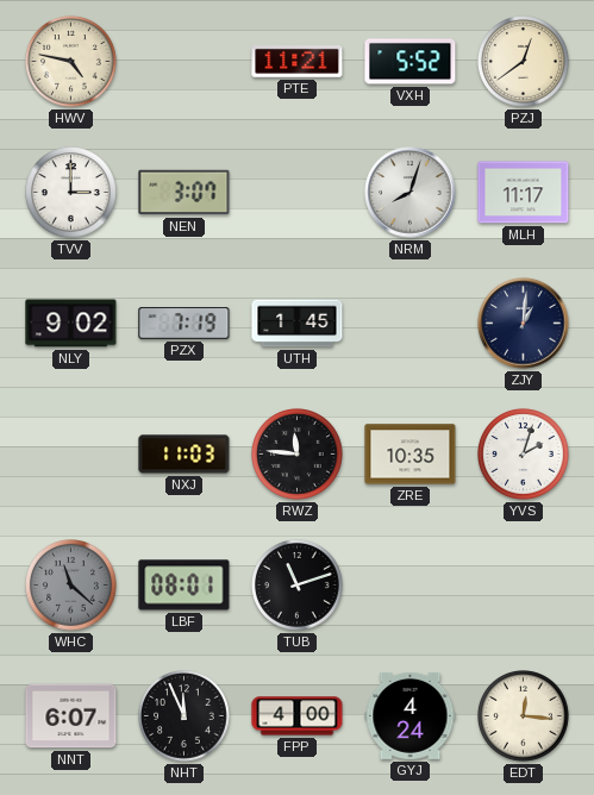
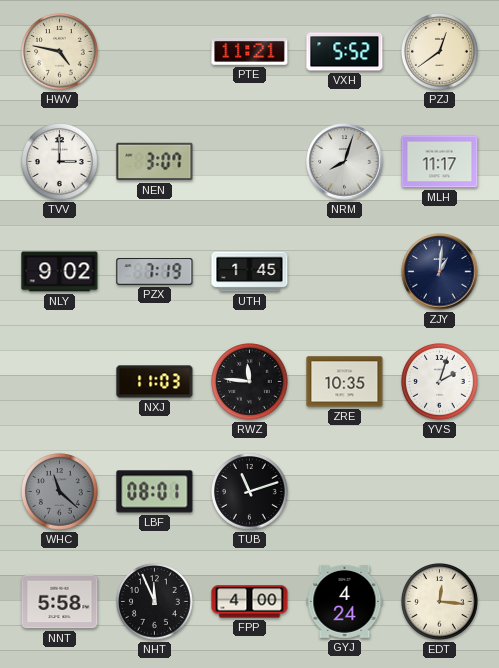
NNT: 6:07 -> 5:58 (60, 602)
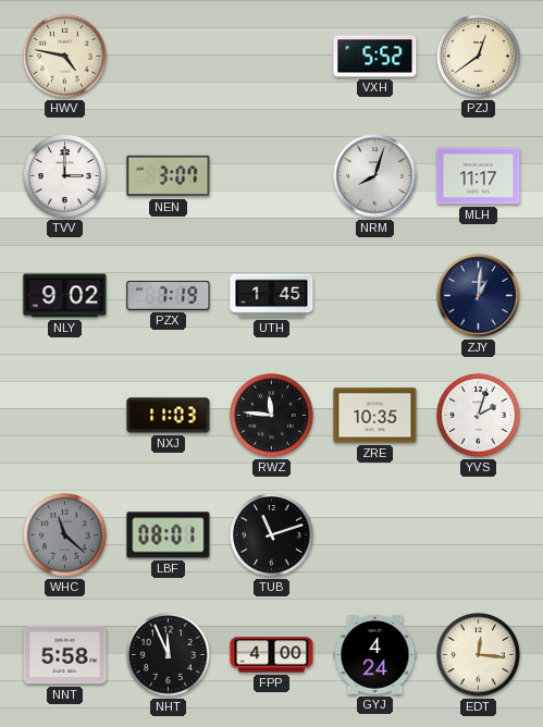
PTE: 11:21 -> none (250, 52)
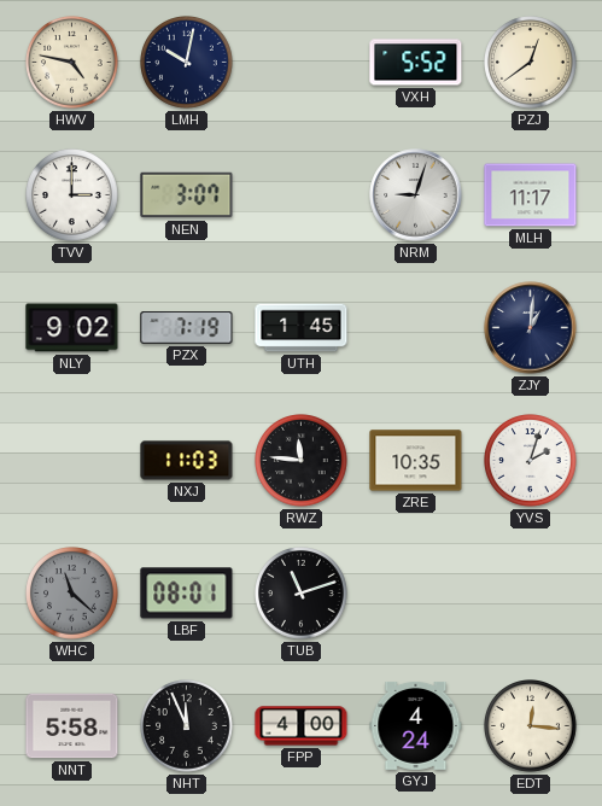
LMH: none -> 10:02 (187, 63)
NRM: 8:03 -> 9:03 (416, 195)
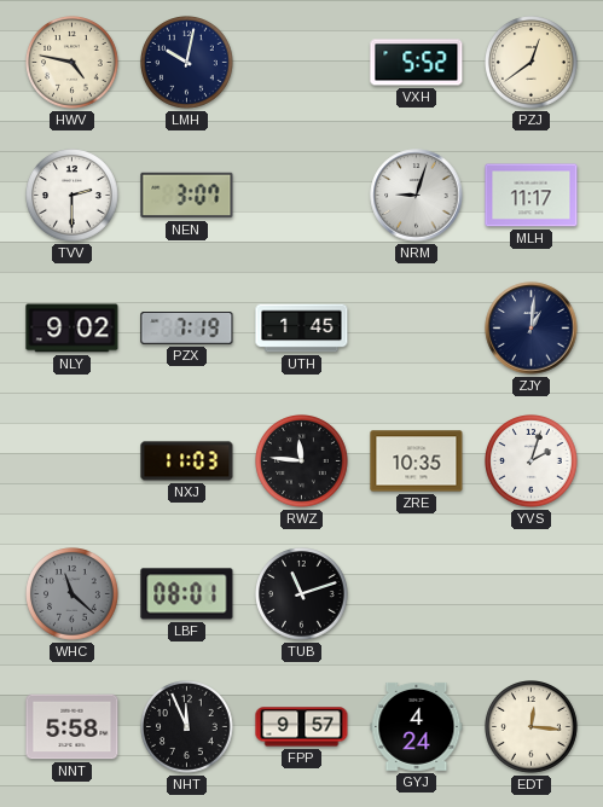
TVV: 3:00 -> 2:30 (73, 196)
FPP: 4:00 -> 9:57 (302, 727)
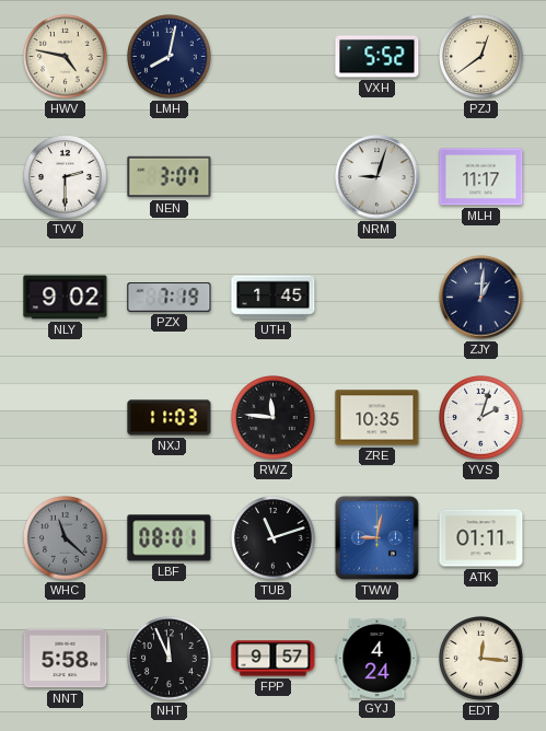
LMH: 10:02 -> 8:02 (170, 57)
TWW: none -> 9:02 (376, 537)
ATK: none -> 01:11 (481, 538)
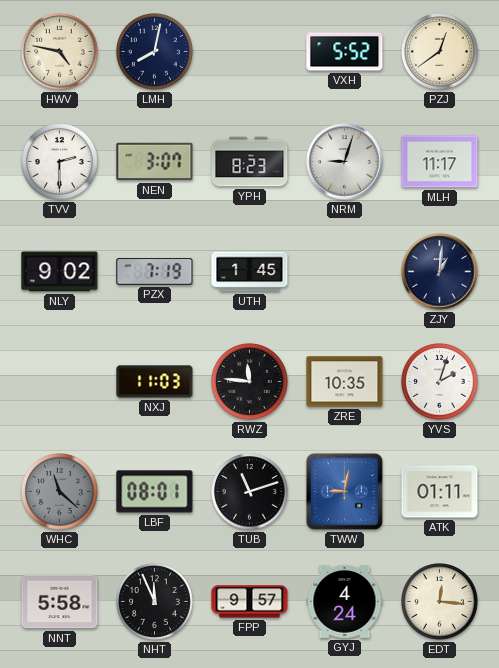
YPH: none -> 8:23 (250, 162)
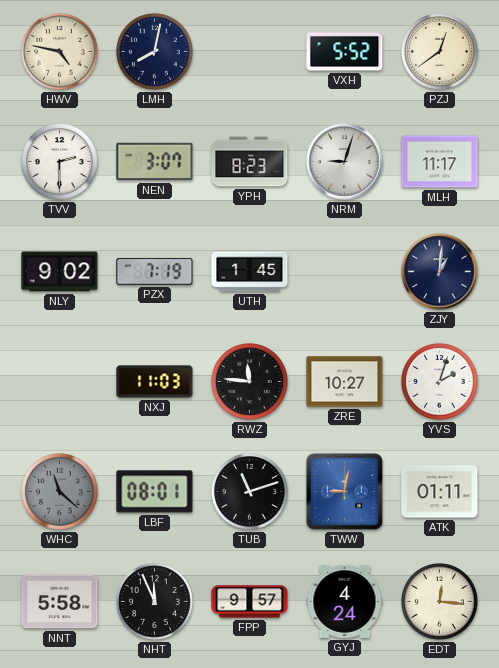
ZRE: 10:35 -> 10:27 (345, 382)
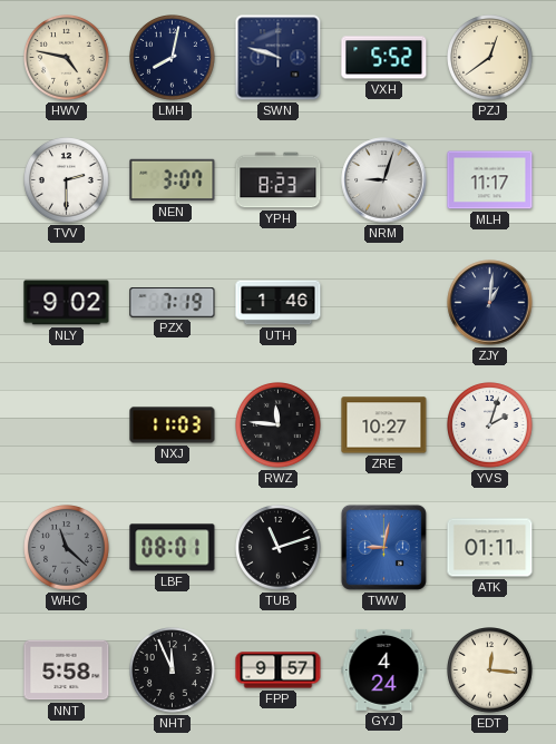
SWN: none -> 9:48 (279, 58)
UTH: 1:45 -> 1:46 (279, 303)
